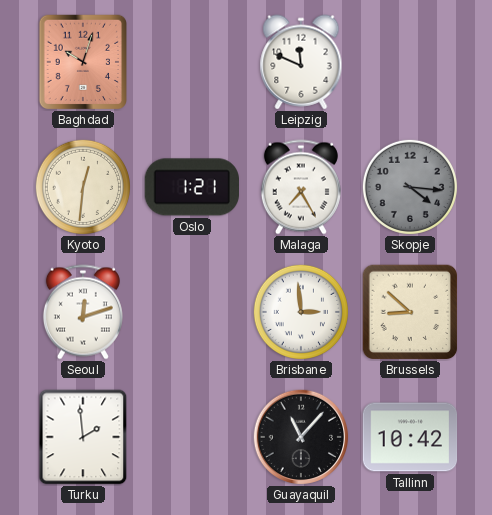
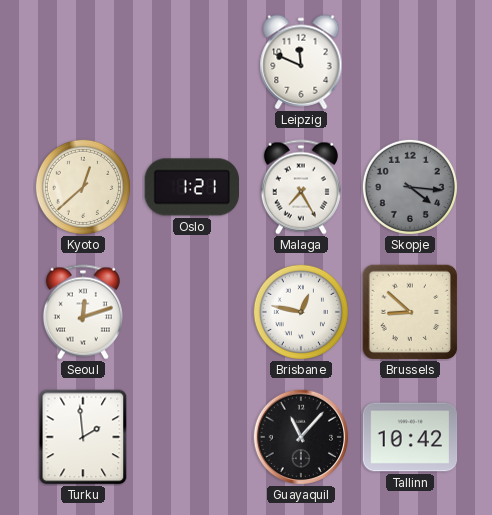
Baghdad: 10:03 -> none (82, 61)
Kyoto: 12:31 -> 12:38 (83, 187)
Brisbane: 2:59 -> 12:47 (301, 312)
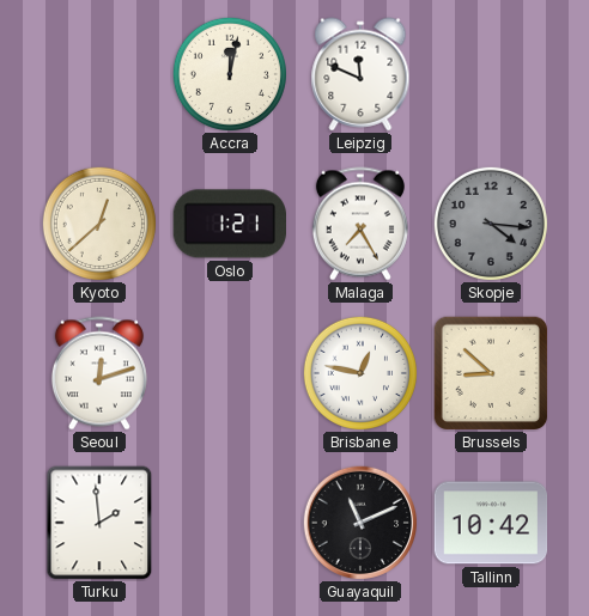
Accra: none -> 12:02 (230, 74)
Guayaquil: 11:07 -> 11:11 (360, 523)
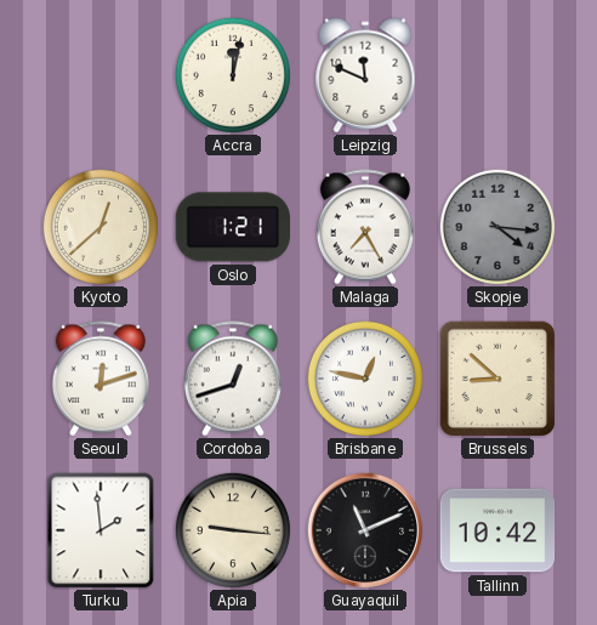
Cordoba: none -> 12:42 (233, 379)
Apia: none -> 9:16 (233, 530)
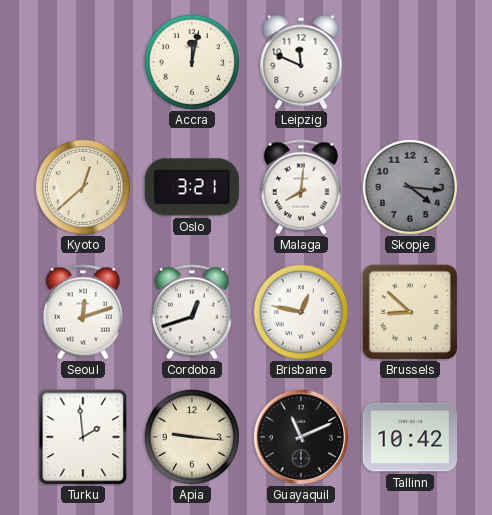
Oslo: 1:21 -> 3:21 (191, 187)
Malaga: 7:25 -> 8:01 (301, 187)
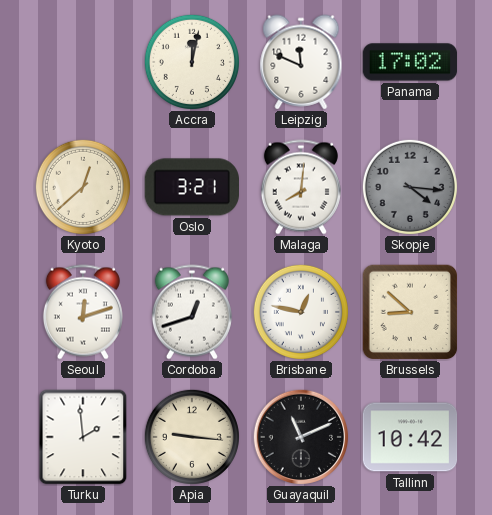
Panama: none -> 17:02 (410, 62)
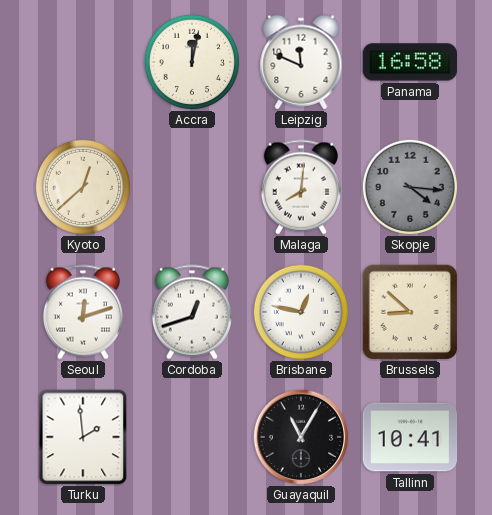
Panama: 17:02 -> 16:58 (410, 62)
Oslo: 3:21 -> none (191, 187)
Apia: 9:16 -> none (192, 437)
Guayaquil: 11:11 -> 11:05 (301, 437)
Tallinn: 10:42 -> 10:41 (410, 437)
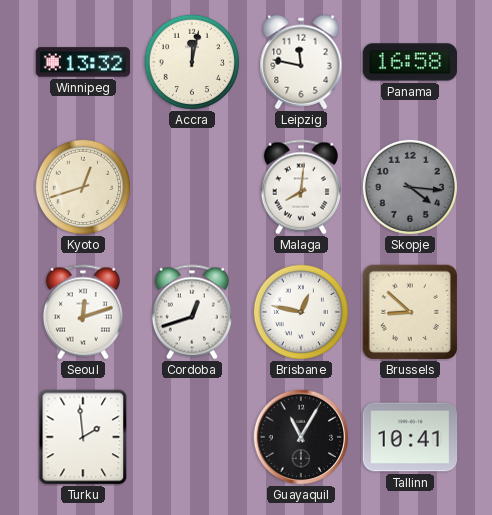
Winnipeg: none -> 13:32 (83, 62)
Leipzig: 11:49 -> 11:47 (301, 62)
Kyoto: 12:38 -> 12:42 (83, 187)
